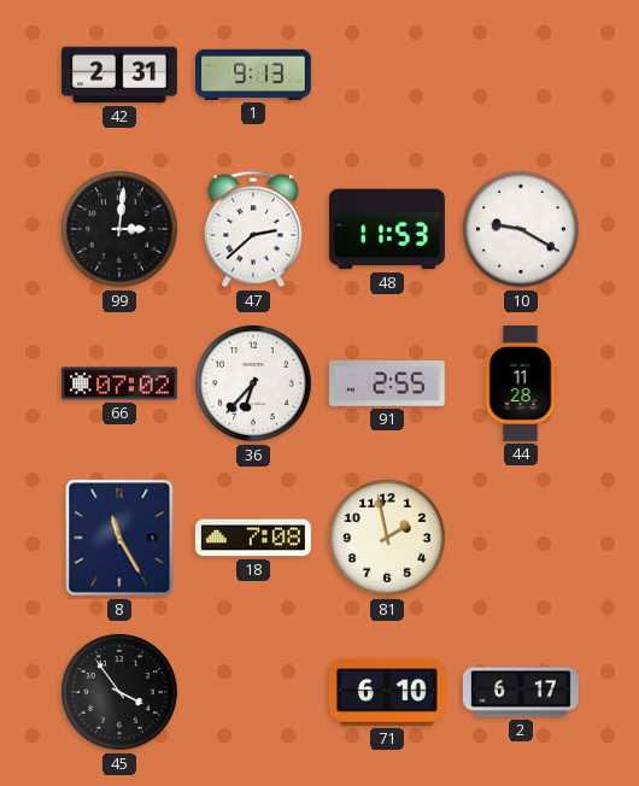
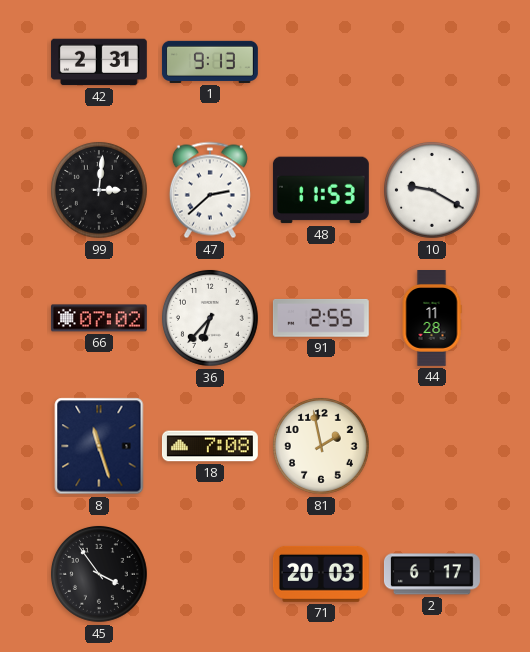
8: 11:25 -> 11:27 (99, 446)
71: 6:10 -> 20:03 (321, 574)
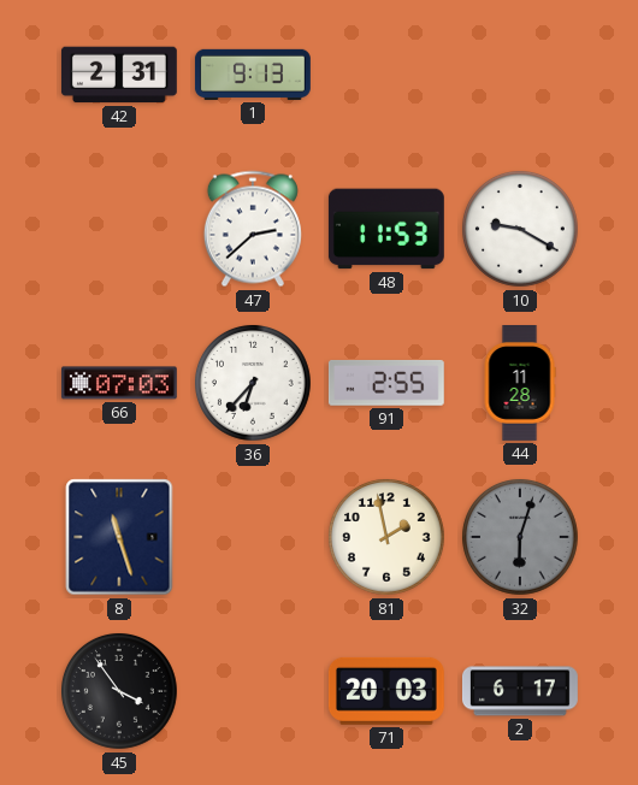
99: 3:01 -> none (100, 191)
66: 07:02 -> 07:03 (119, 383)
18: 7:08 -> none (210, 446)
32: none -> 6:03 (521, 538)
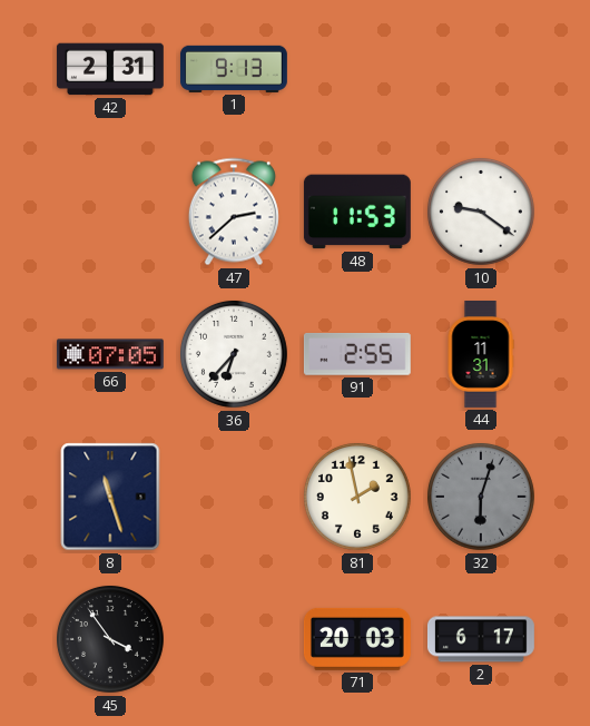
10: 9:20 -> 9:21 (482, 213)
66: 07:03 -> 07:05 (110, 354)
44: 11:28 -> 11:31 (481, 355)
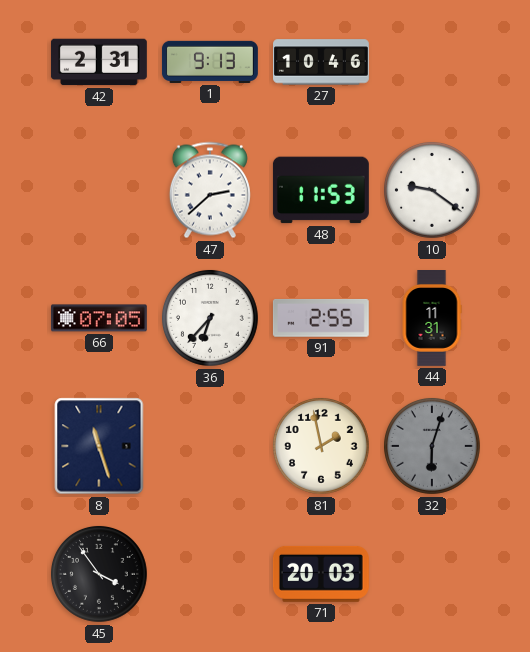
27: none -> 10:46 (322, 62)
2: 6:17 -> none (481, 639)
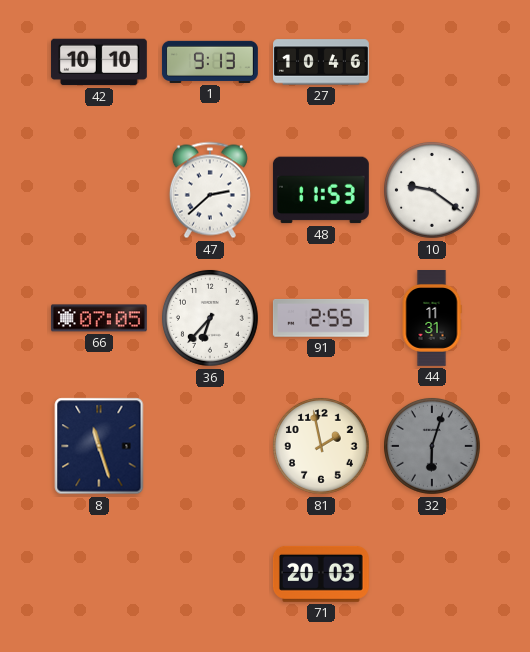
42: 2:31 -> 10:10 (99, 62)
45: 3:54 -> none (100, 575)
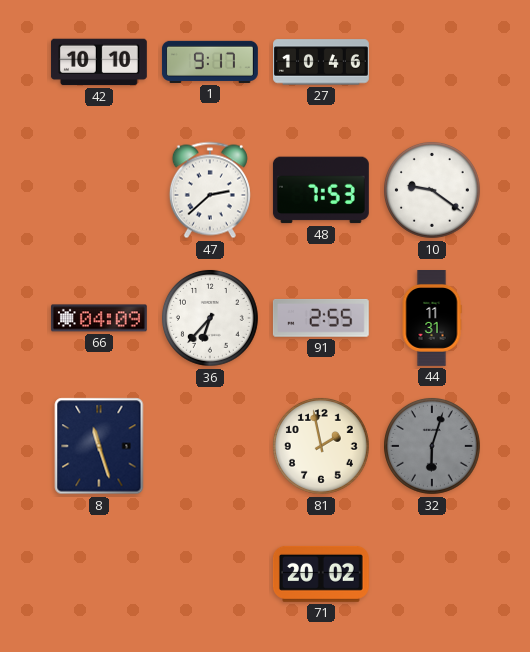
1: 9:13 -> 9:17 (210, 62)
48: 11:53 -> 7:53 (321, 190)
66: 07:05 -> 04:09 (99, 318)
71: 20:03 -> 20:02 (321, 574)
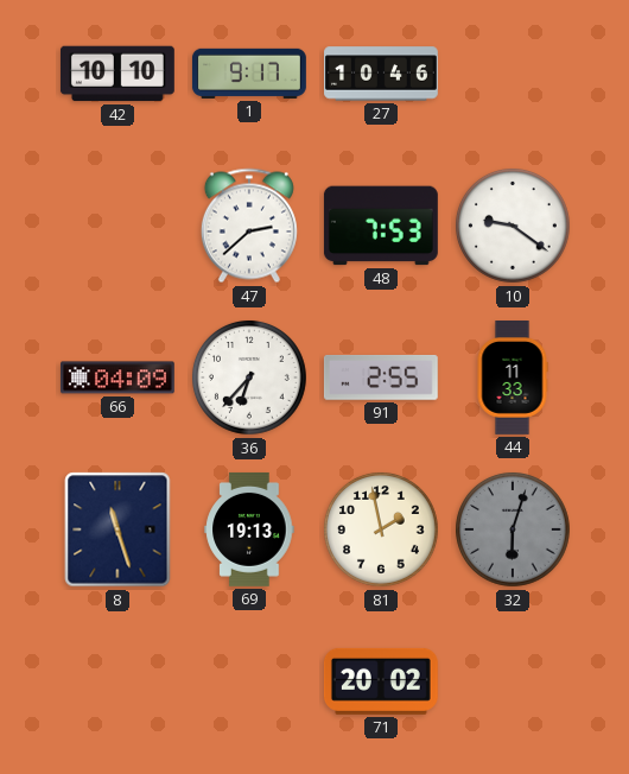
44: 11:31 -> 11:33 (513, 379)
69: none -> 19:13 (249, 529)
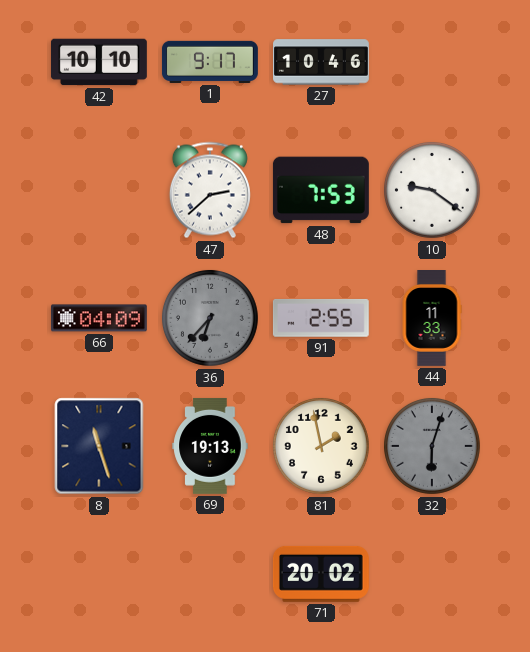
36 dial: white -> grey (211, 319)
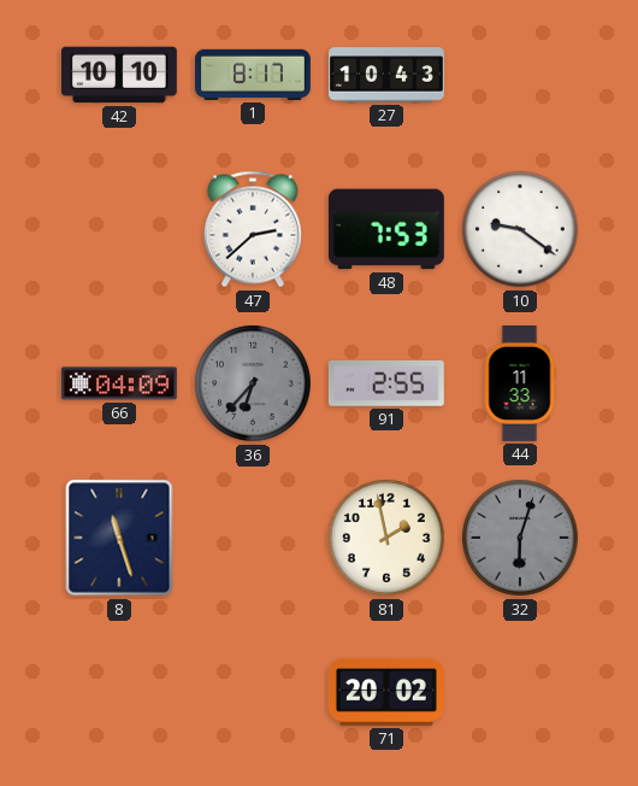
1: 9:17 -> 8:17 (253, 75)
27: 10:46 -> 10:43 (388, 75)
69: 19:13 -> none (210, 446)
